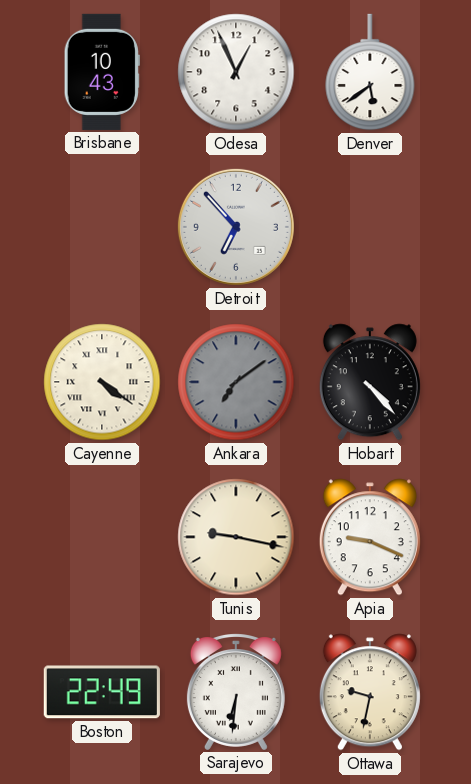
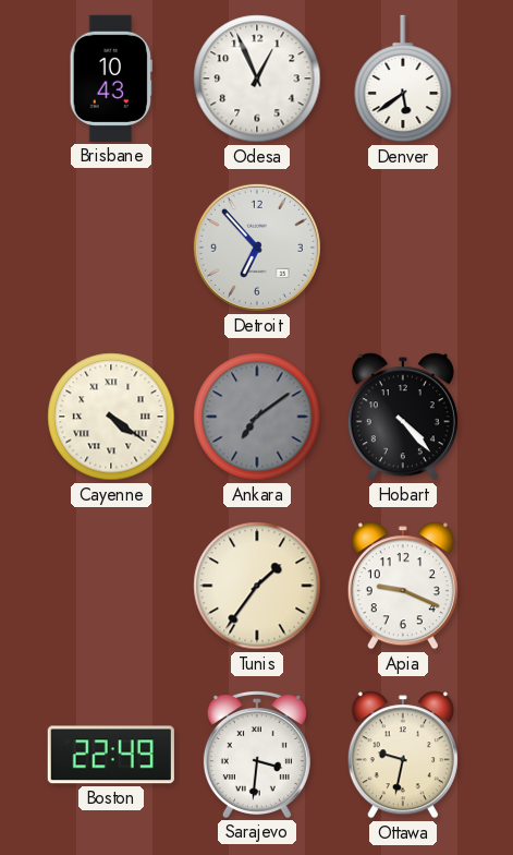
Tunis: 9:17 -> 1:36 (257, 586)
Sarajevo: 6:31 -> 3:31 (257, 755)
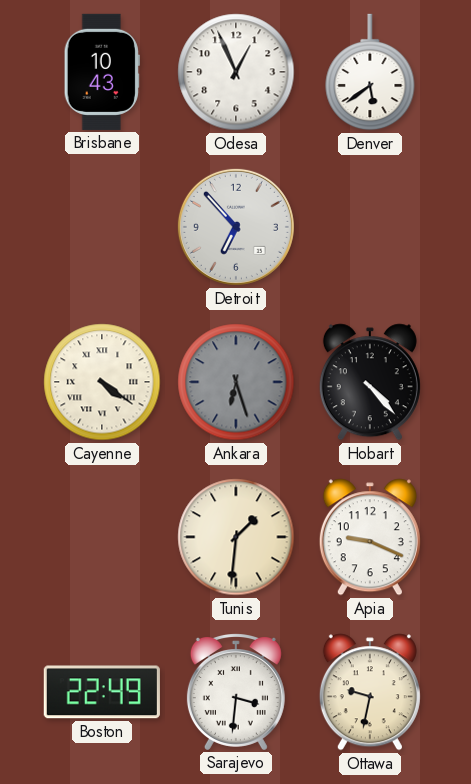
Ankara: 7:09 -> 6:27 (236, 382)
Tunis: 1:36 -> 1:31 (236, 537)
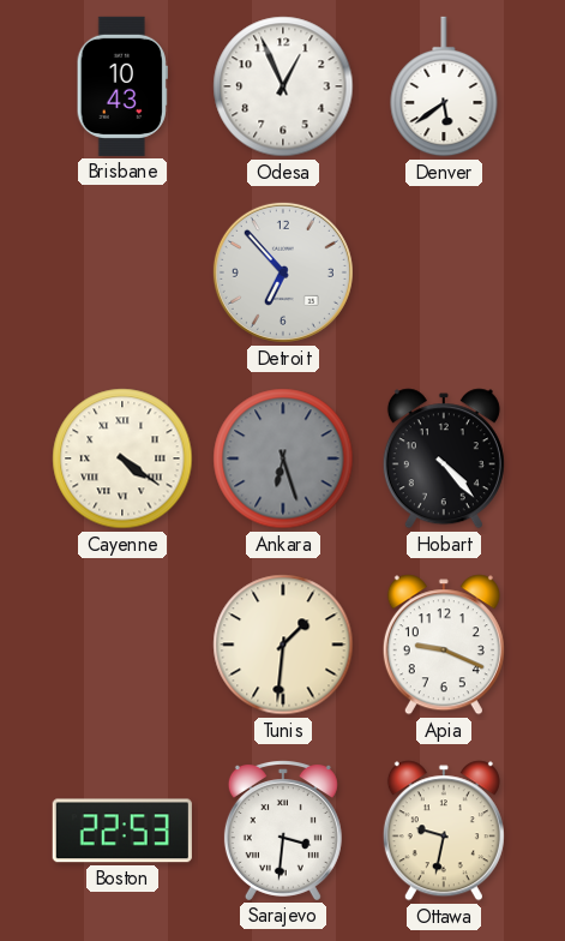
Boston: 22:49 -> 22:53 (122, 831)
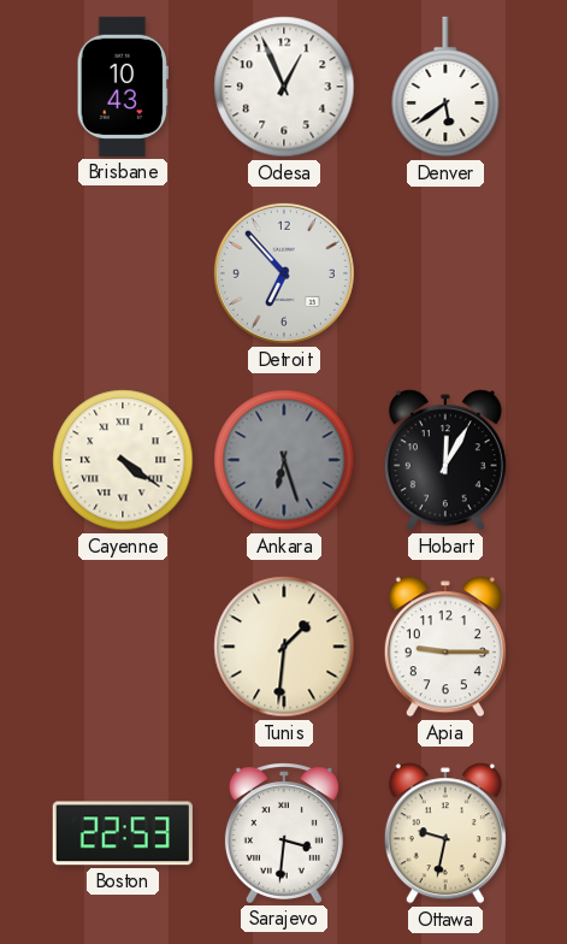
Hobart: 4:23 -> 12:05 (445, 460)
Apia: 9:19 -> 9:15 (445, 647)
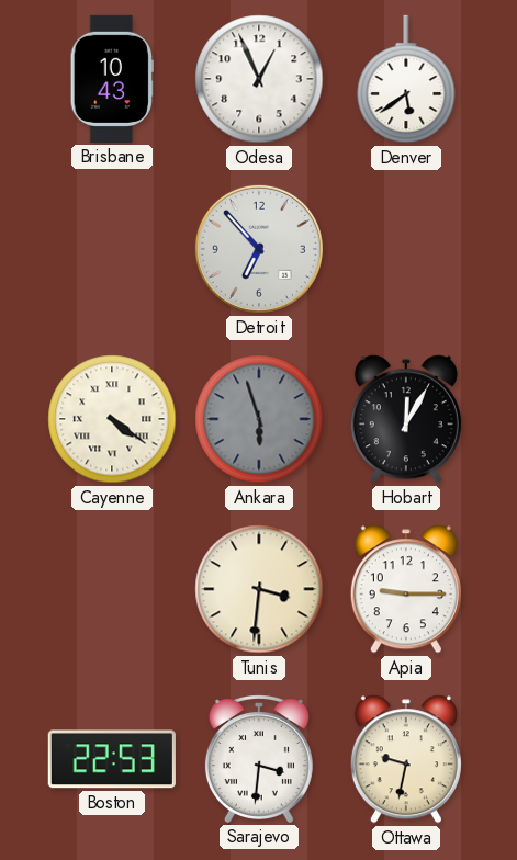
Ankara: 6:27 -> 5:57 (259, 419)
Tunis: 1:31 -> 3:31 (259, 589)
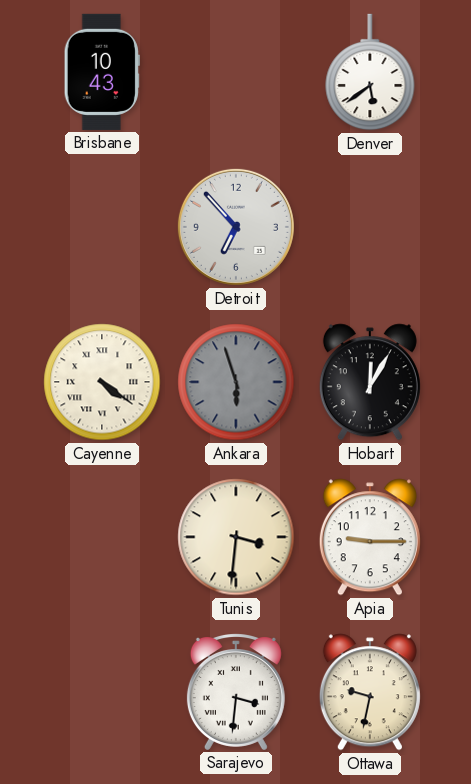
Odesa: 12:56 -> none (259, 79)
Boston: 22:53 -> none (112, 759)
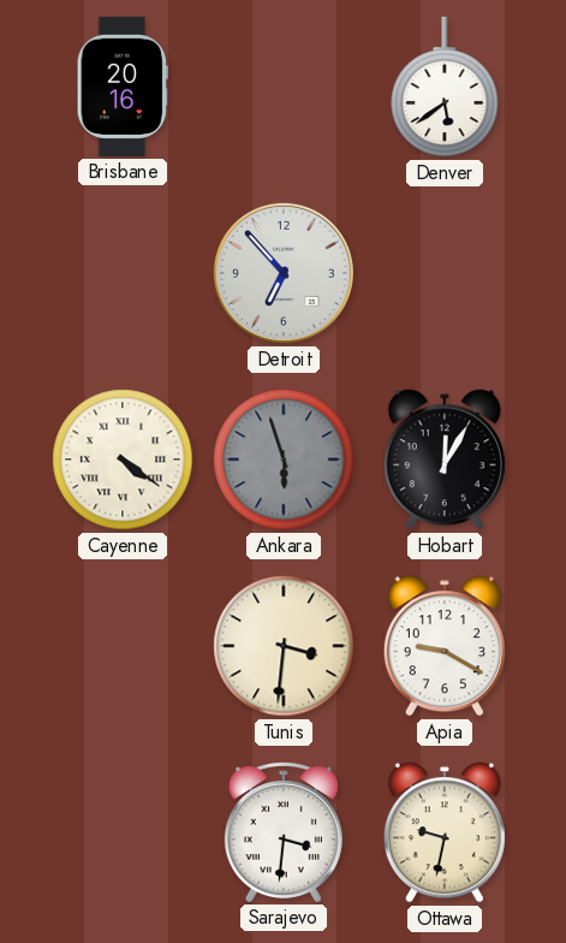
Brisbane: 10:43 -> 20:16 (123, 87)
Apia: 9:15 -> 9:20 (445, 646)
